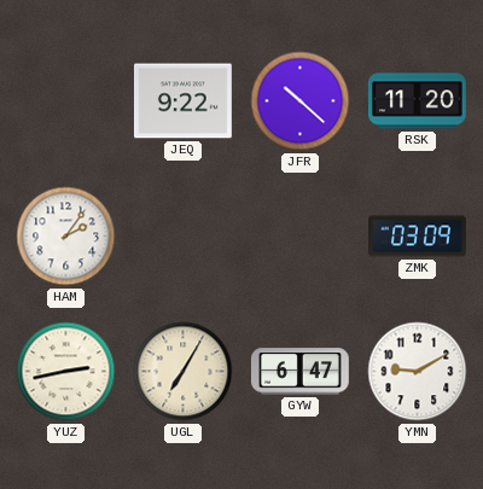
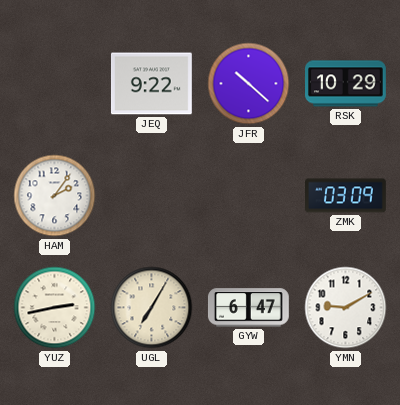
RSK: 11:20 -> 10:29 (346, 84)
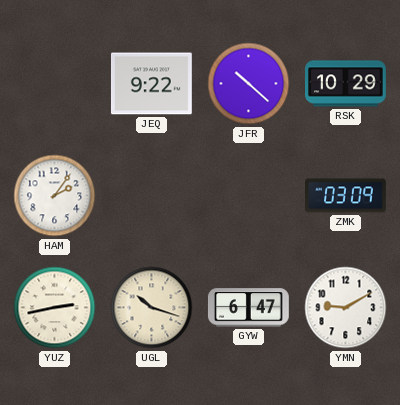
UGL: 7:05 -> 10:18 (152, 308)
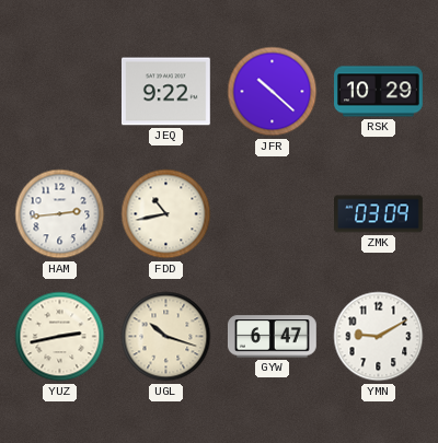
HAM: 2:06 -> 2:44 (60, 214)
FDD: none -> 10:43 (166, 214)
